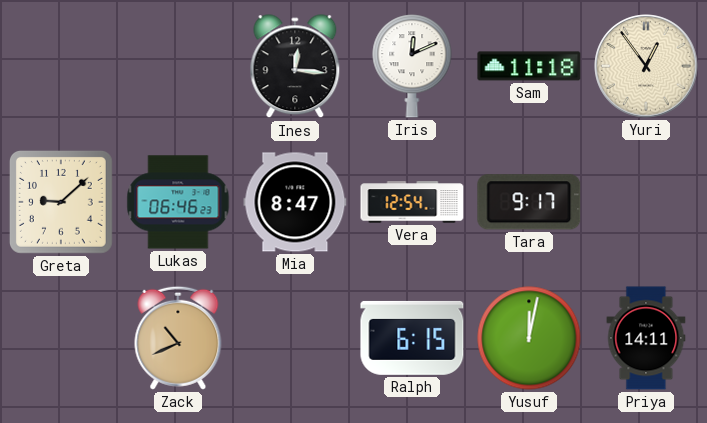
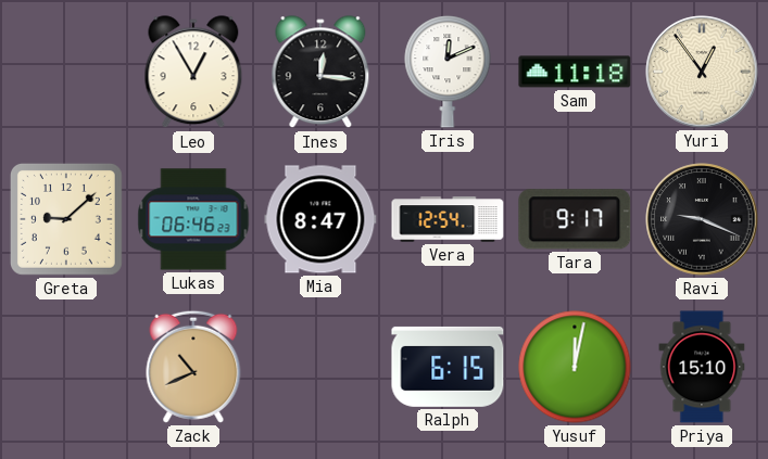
Leo: none -> 12:55 (193, 73)
Ravi: none -> 9:19 (702, 219)
Priya: 14:11 -> 15:10 (702, 367)
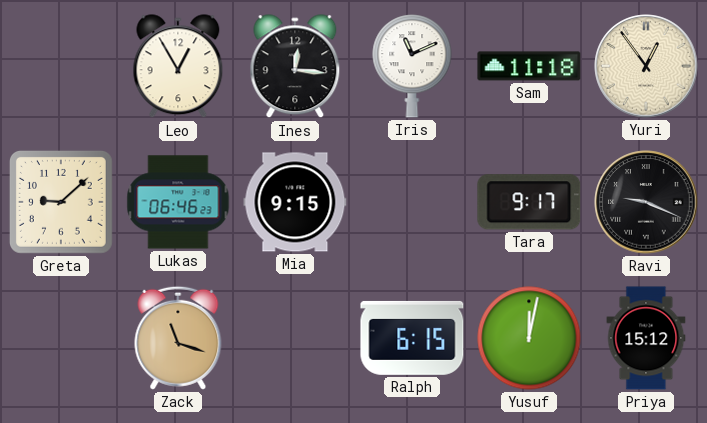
Iris: 12:11 -> 11:11 (412, 66)
Mia: 8:47 -> 9:15 (295, 202)
Vera: 12:54 -> none (448, 219)
Zack: 10:41 -> 11:18 (178, 338)
Priya: 15:10 -> 15:12 (646, 338)
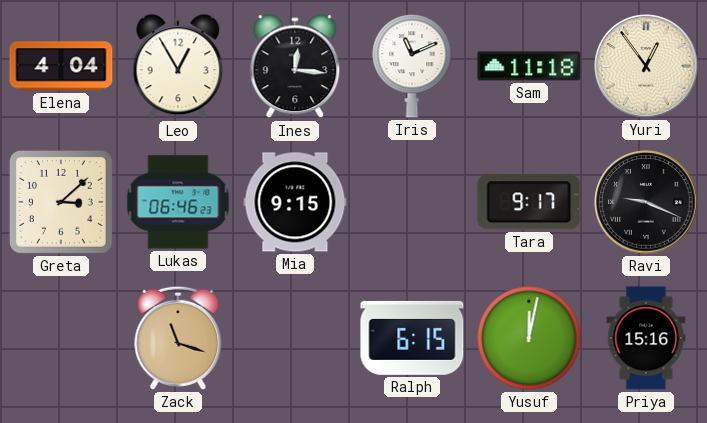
Elena: none -> 4:04 (61, 66)
Greta: 9:08 -> 3:08 (61, 202)
Priya: 15:12 -> 15:16 (646, 338)
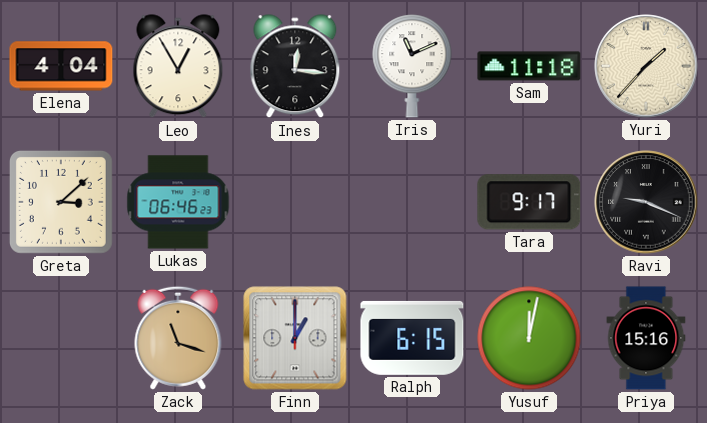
Yuri: 12:54 -> 1:37 (646, 66)
Mia: 9:15 -> none (295, 202)
Finn: none -> 1:00 (295, 338)
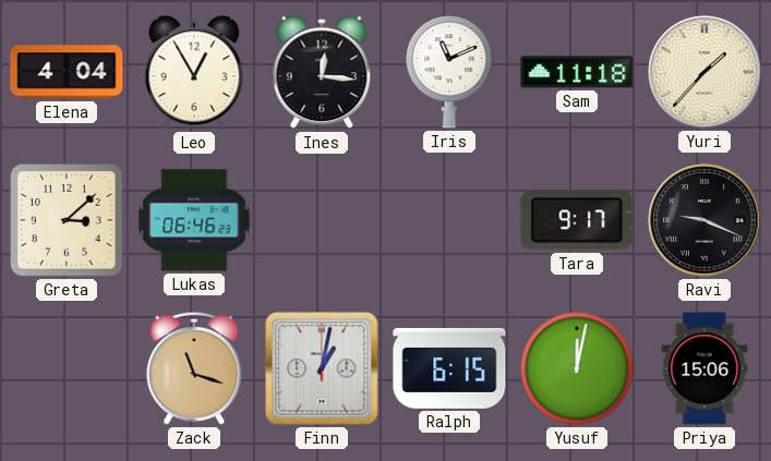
Finn: 1:00 -> 1:02 (322, 368)
Priya: 15:16 -> 15:06 (704, 368)
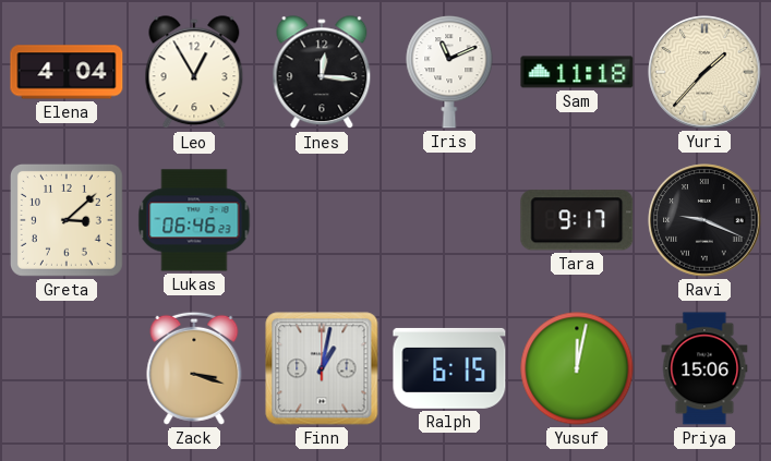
Zack: 11:18 -> 3:18 (194, 368)
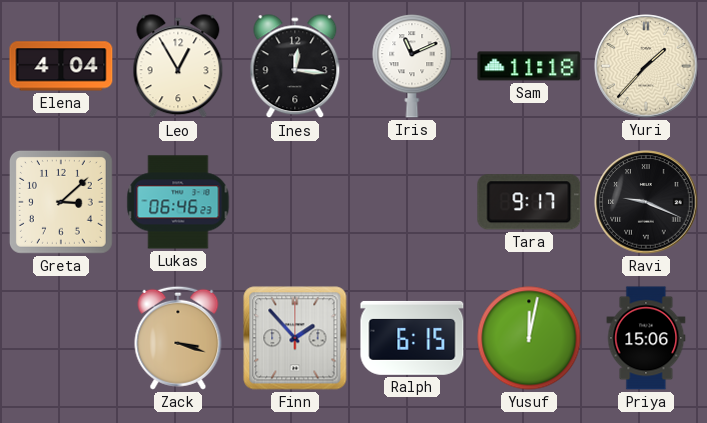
Finn: 1:02 -> 1:53 (295, 338)
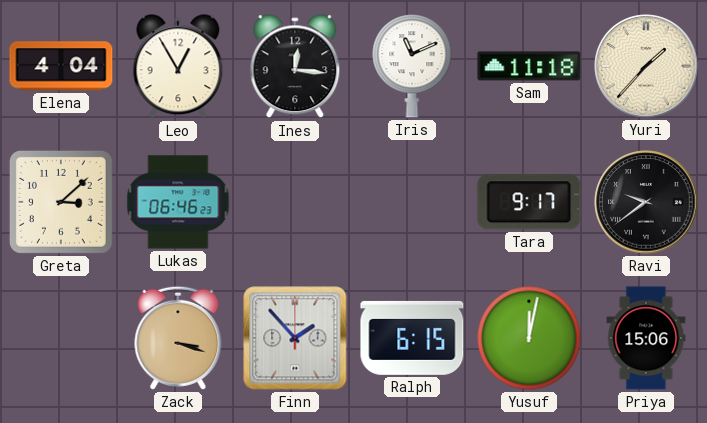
Ravi: 9:19 -> 9:39 (646, 202)
